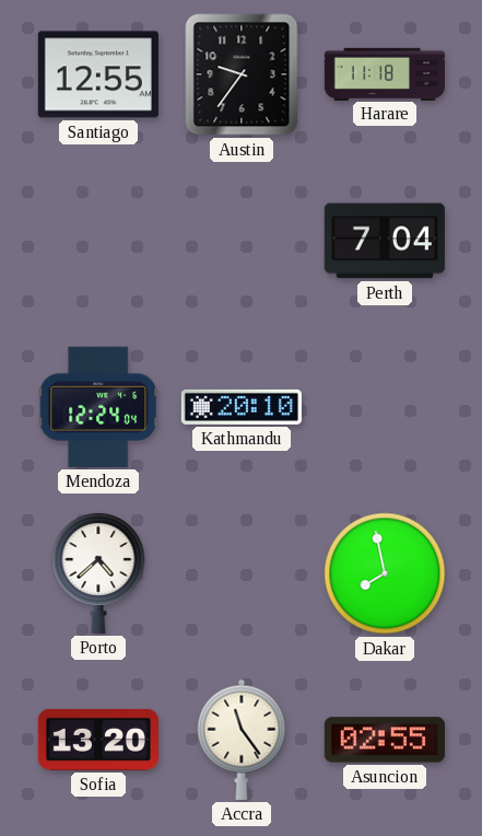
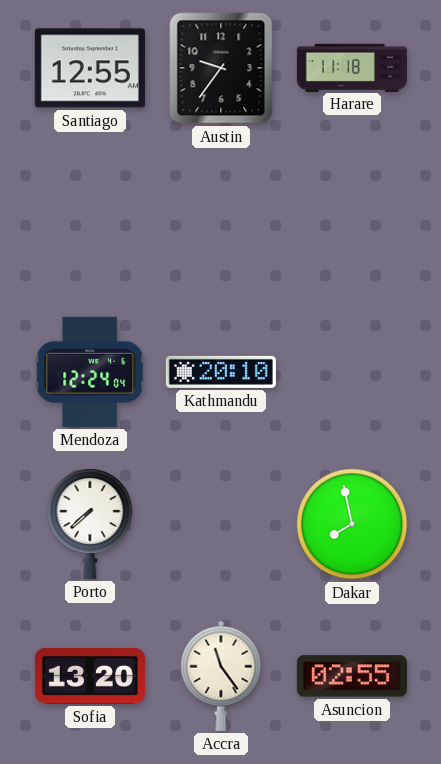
Perth: 7:04 -> none (385, 241)
Porto: 4:38 -> 7:38 (90, 523)
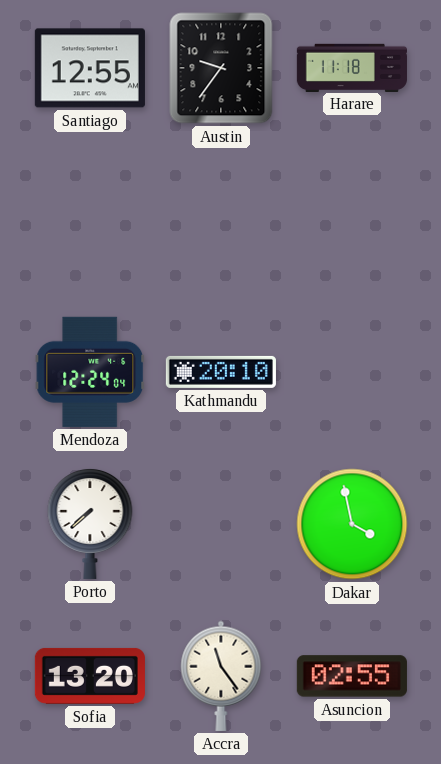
Dakar: 7:58 -> 3:58 (352, 524)
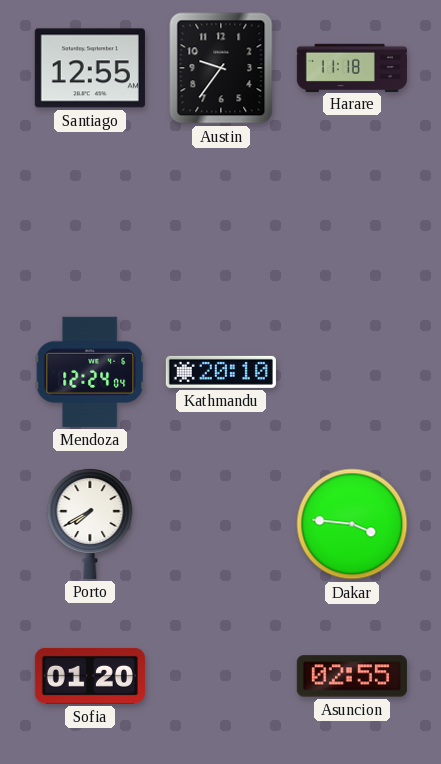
Porto: 7:38 -> 7:40 (90, 523)
Dakar: 3:58 -> 3:46 (352, 524)
Sofia: 13:20 -> 01:20 (90, 676)
Accra: 11:24 -> none (221, 676)
